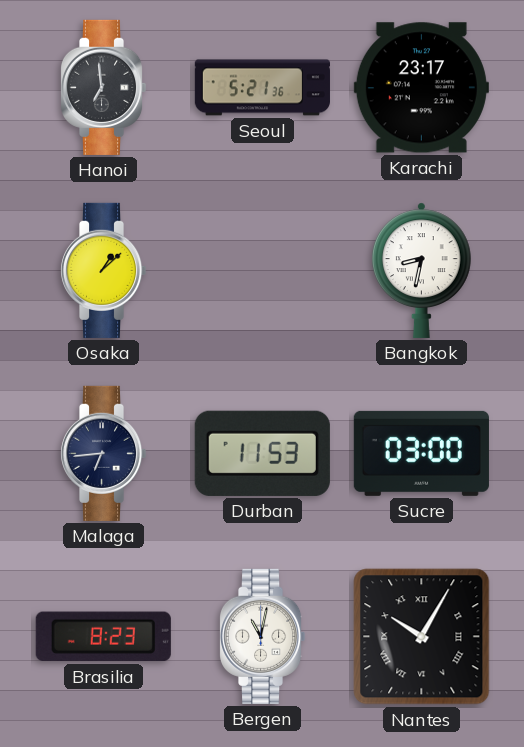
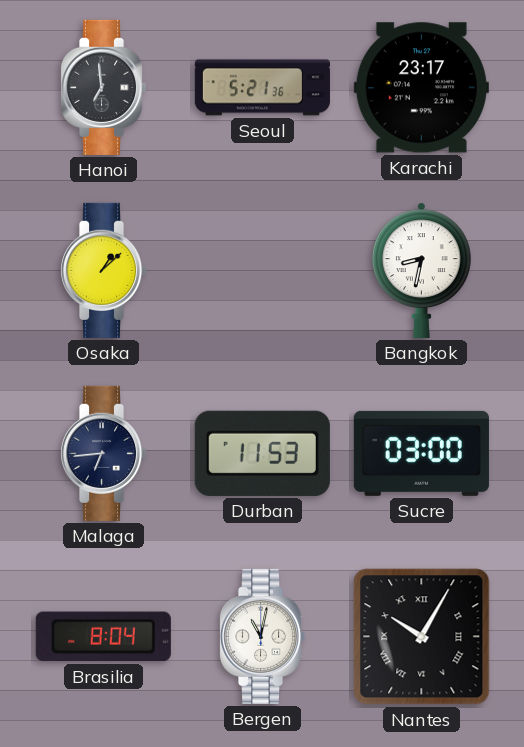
Brasilia: 8:23 -> 8:04 (103, 637)
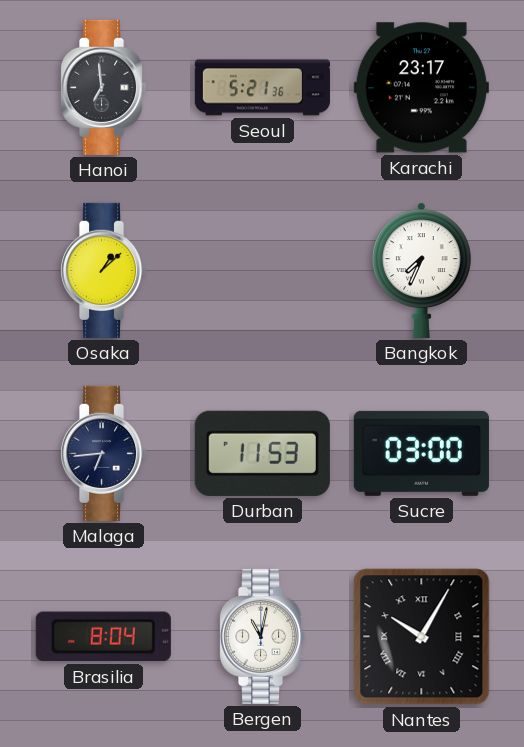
Bangkok: 8:32 -> 7:34 (421, 270)
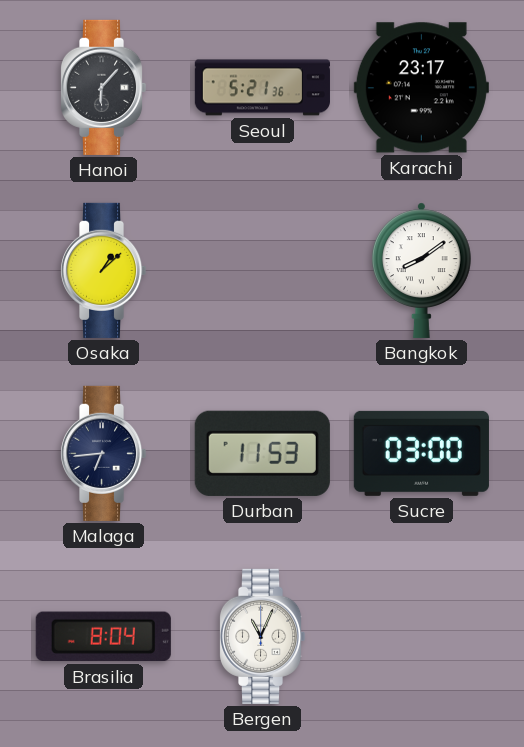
Hanoi: 6:59 -> 6:07 (103, 87)
Bangkok: 7:34 -> 8:09 (421, 270)
Bergen: 11:02 -> 11:04 (262, 636)
Nantes: 10:05 -> none (422, 637)
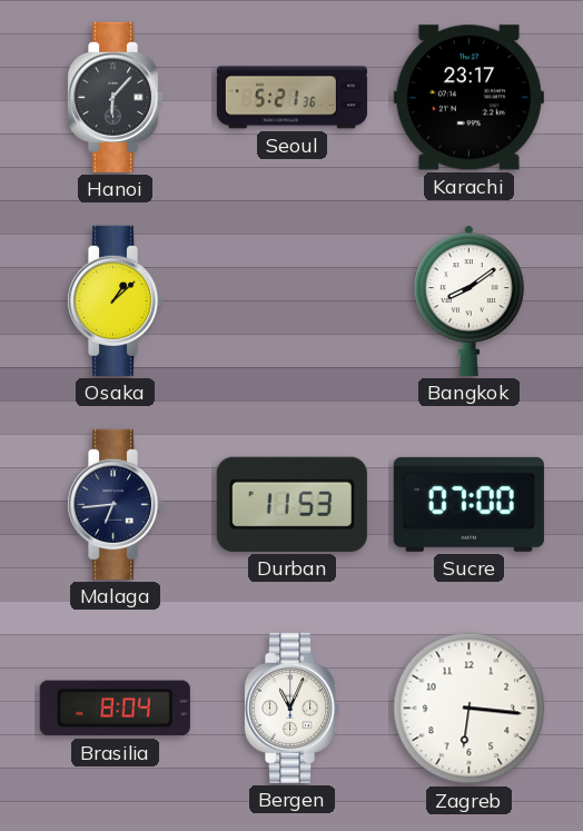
Sucre: 03:00 -> 07:00 (468, 504)
Zagreb: none -> 6:16 (470, 709)
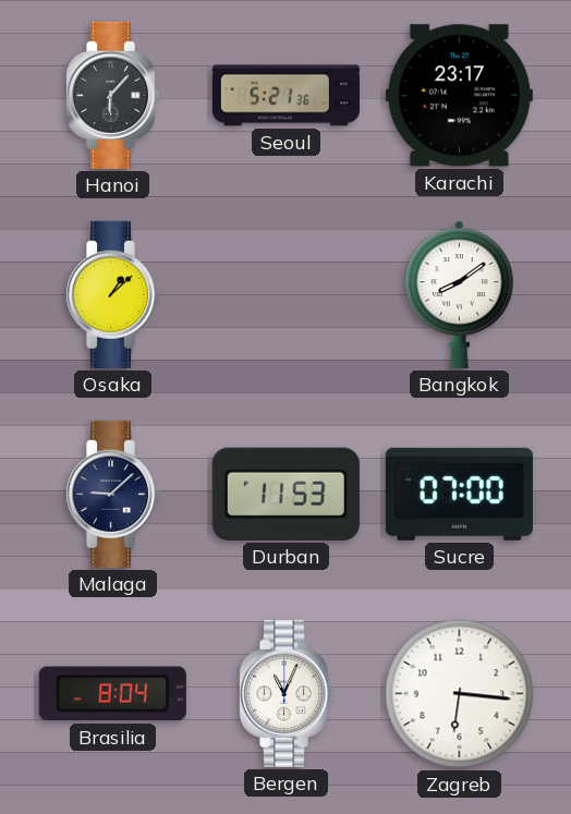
Malaga: 6:44 -> 9:08 (112, 494)
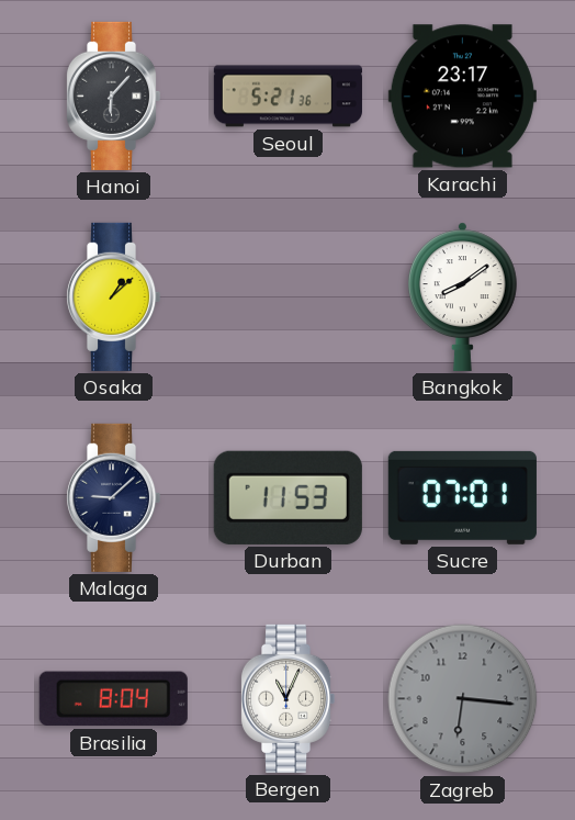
Sucre: 07:00 -> 07:01 (462, 497)
Zagreb dial: white -> grey (463, 699)
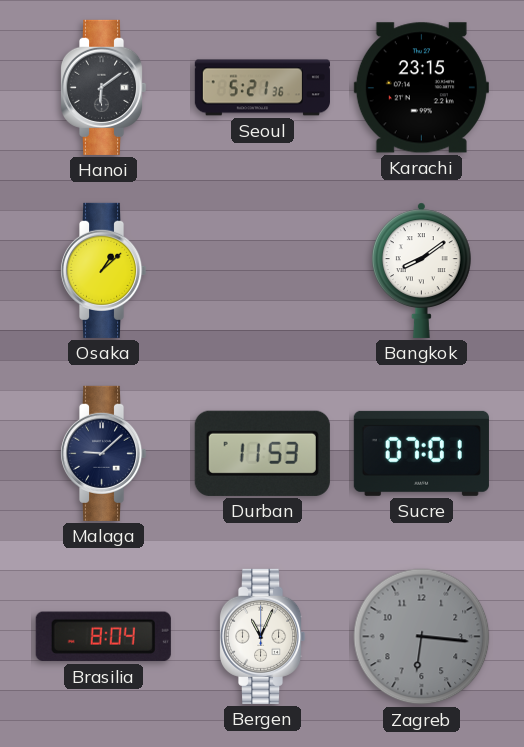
Hanoi: 6:07 -> 6:09 (103, 87)
Karachi: 23:17 -> 23:15 (421, 88)
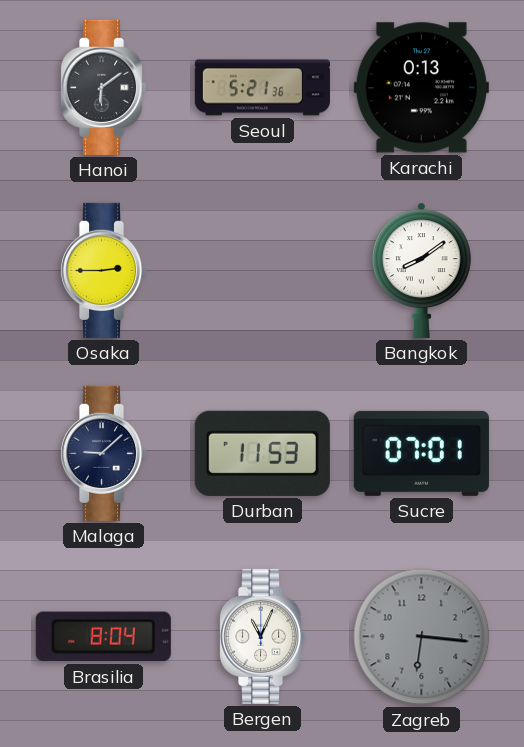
Karachi: 23:15 -> 0:13 (421, 88)
Osaka: 1:08 -> 2:45 (103, 270)
